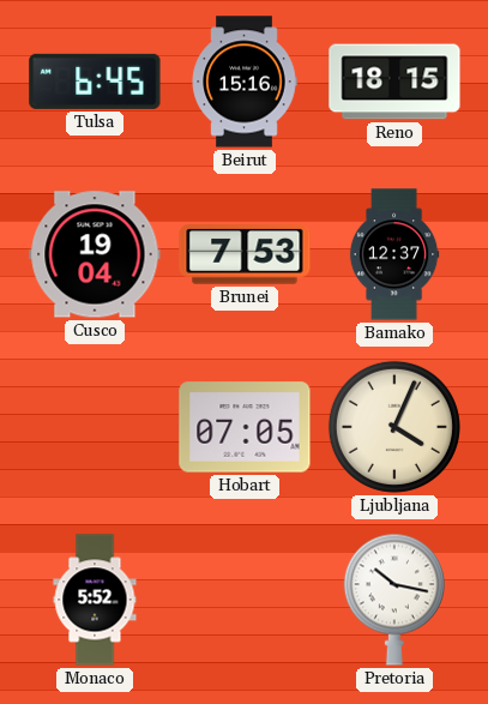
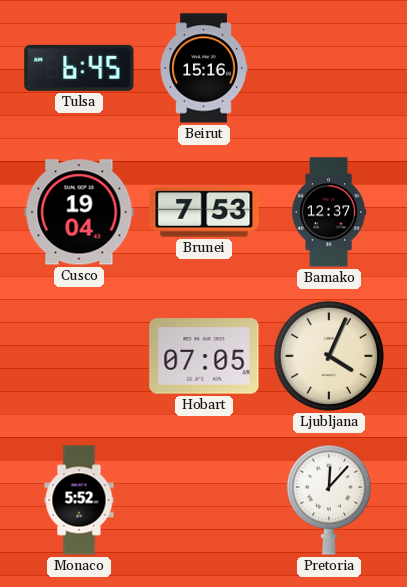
Reno: 18:15 -> none (394, 82)
Pretoria: 10:17 -> 12:07 (329, 500)
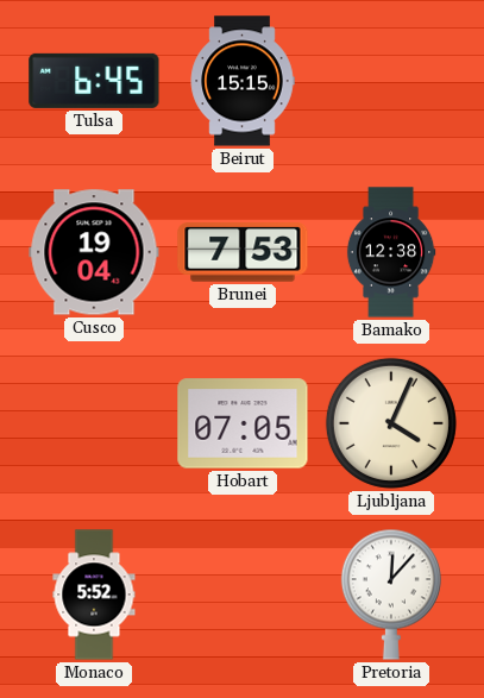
Beirut: 15:16 -> 15:15 (243, 81)
Bamako: 12:37 -> 12:38 (391, 252)
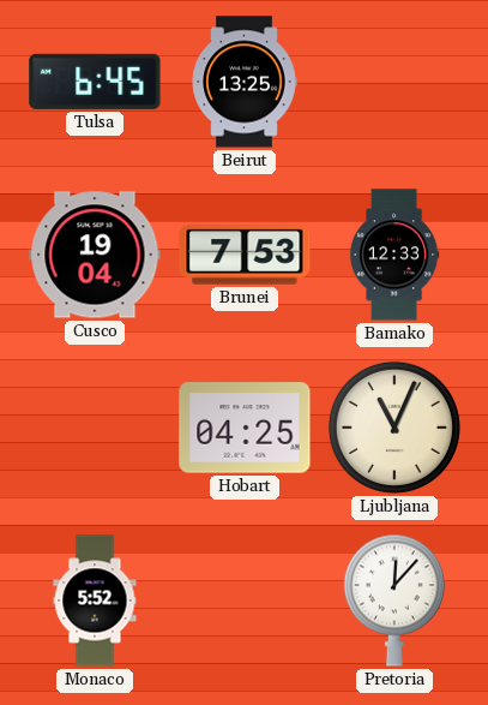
Beirut: 15:15 -> 13:25 (245, 82)
Bamako: 12:38 -> 12:33 (394, 255)
Hobart: 07:05 -> 04:25 (245, 428)
Ljubljana: 4:04 -> 11:04 (394, 428)
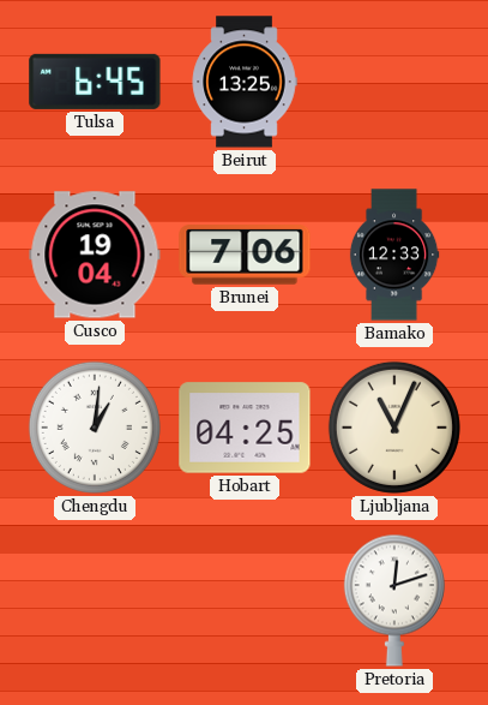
Brunei: 7:53 -> 7:06 (245, 255)
Chengdu: none -> 1:01 (95, 428)
Monaco: 5:52 -> none (95, 601)
Pretoria: 12:07 -> 12:12 (394, 601)
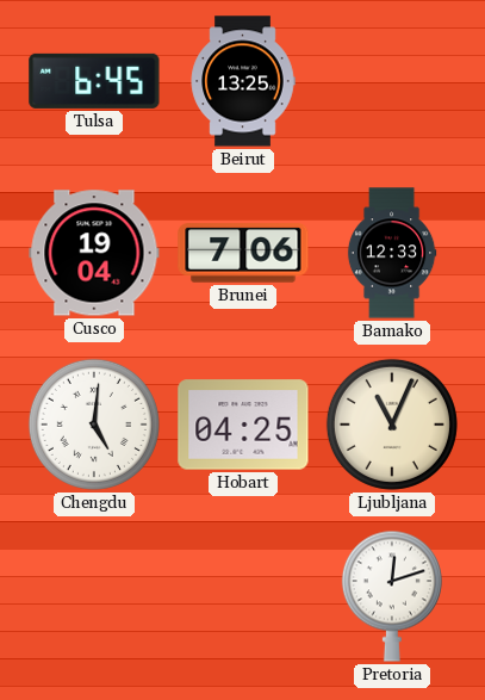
Chengdu: 1:01 -> 5:01 (94, 425)
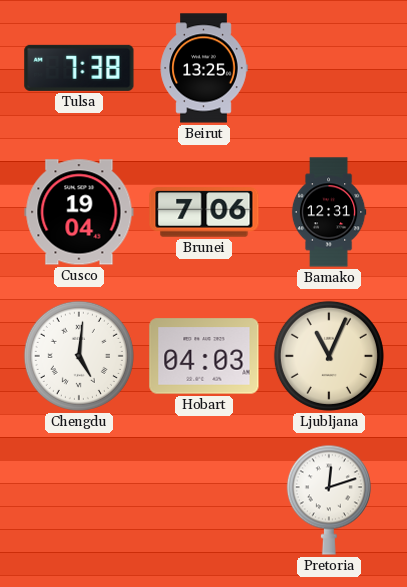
Tulsa: 6:45 -> 7:38 (79, 68)
Bamako: 12:33 -> 12:31 (329, 212)
Hobart: 04:25 -> 04:03 (204, 356)
